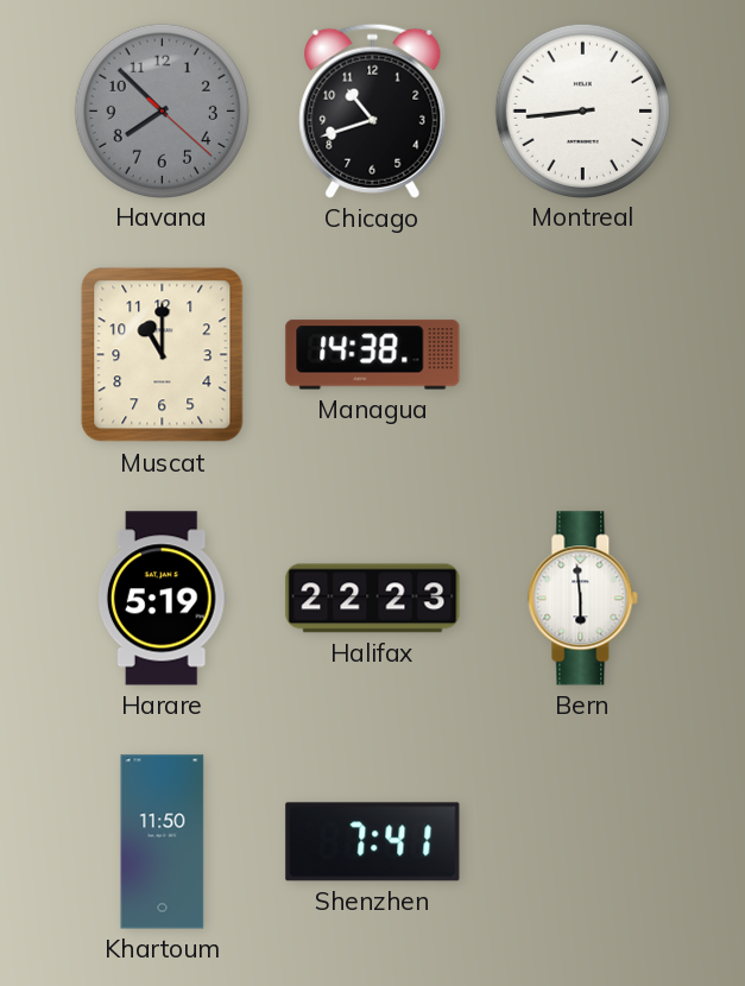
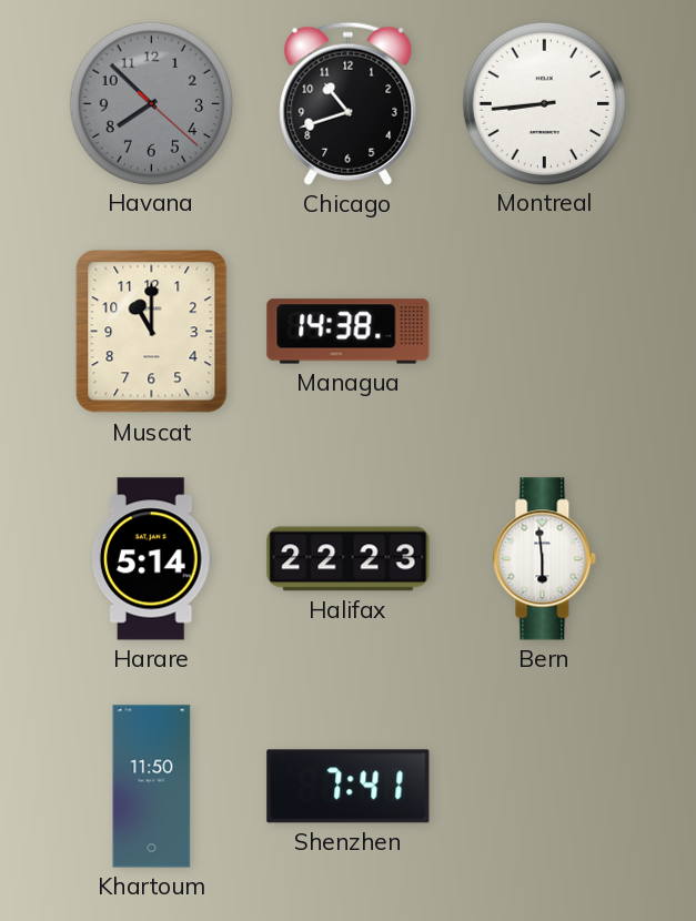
Harare: 5:19 -> 5:14 (151, 559)
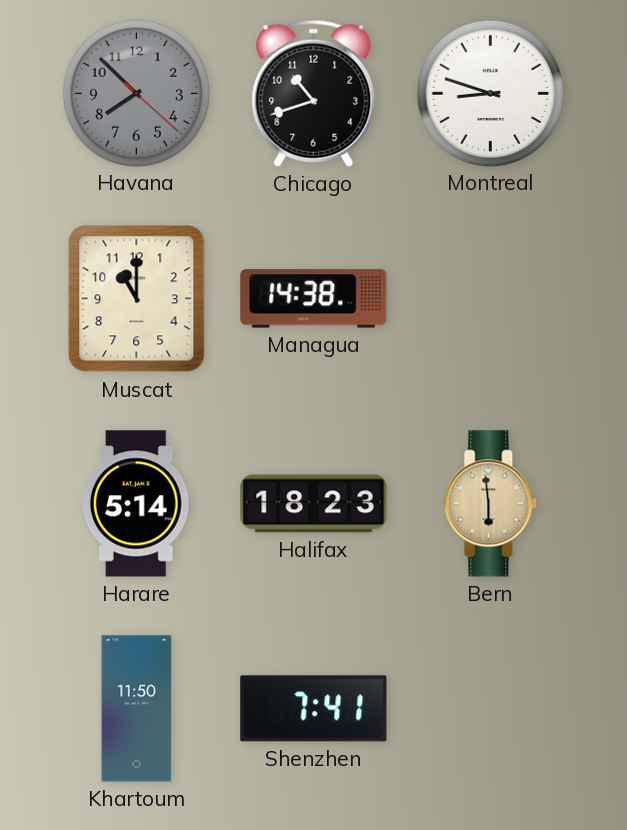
Montreal: 8:44 -> 8:48 (490, 93)
Halifax: 22:23 -> 18:23 (314, 504)
Bern dial: white -> champagne (491, 504)
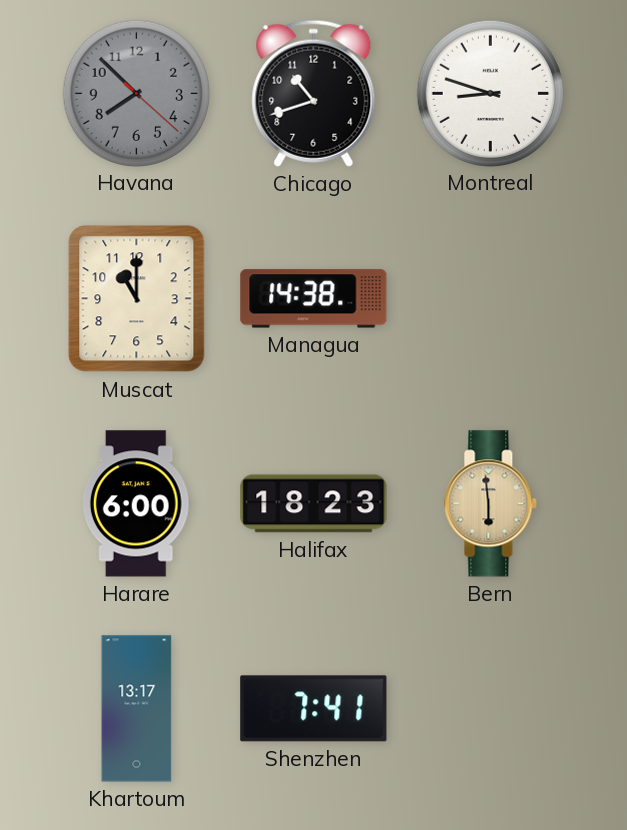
Harare: 5:14 -> 6:00 (136, 504)
Khartoum: 11:50 -> 13:17 (137, 709)
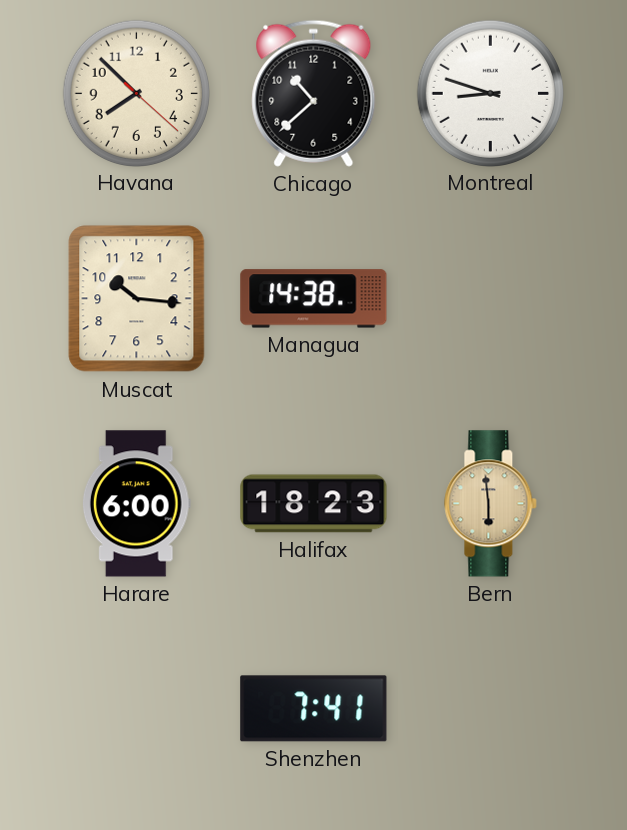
Havana dial: grey -> cream (136, 93)
Chicago: 10:42 -> 10:38 (314, 93)
Muscat: 11:00 -> 10:16 (137, 299)
Khartoum: 13:17 -> none (137, 709)
